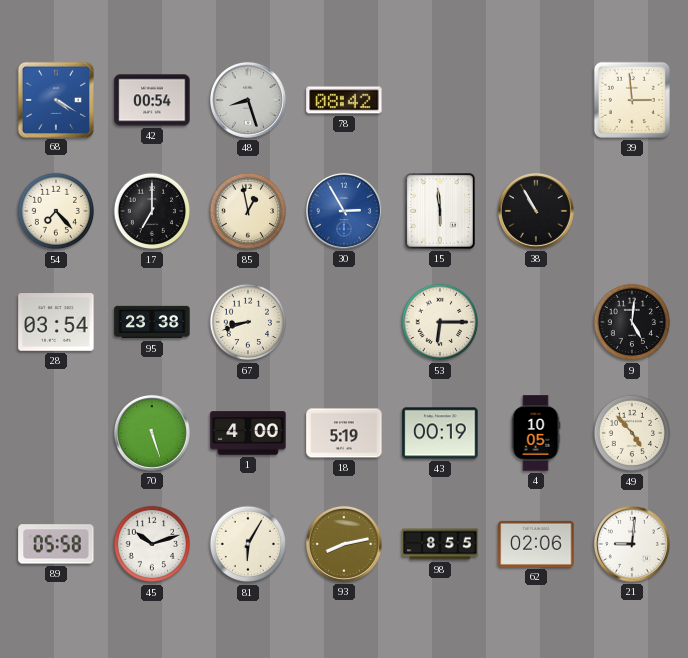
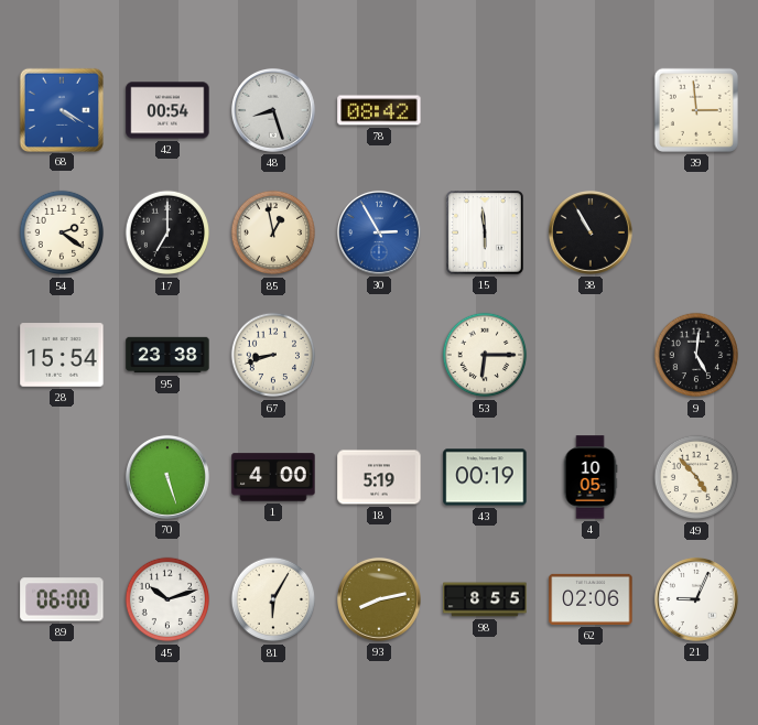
54: 7:23 -> 2:21 (62, 232)
28: 03:54 -> 15:54 (62, 355)
89: 05:58 -> 06:00 (62, 599)
21: 9:01 -> 9:04 (696, 599)
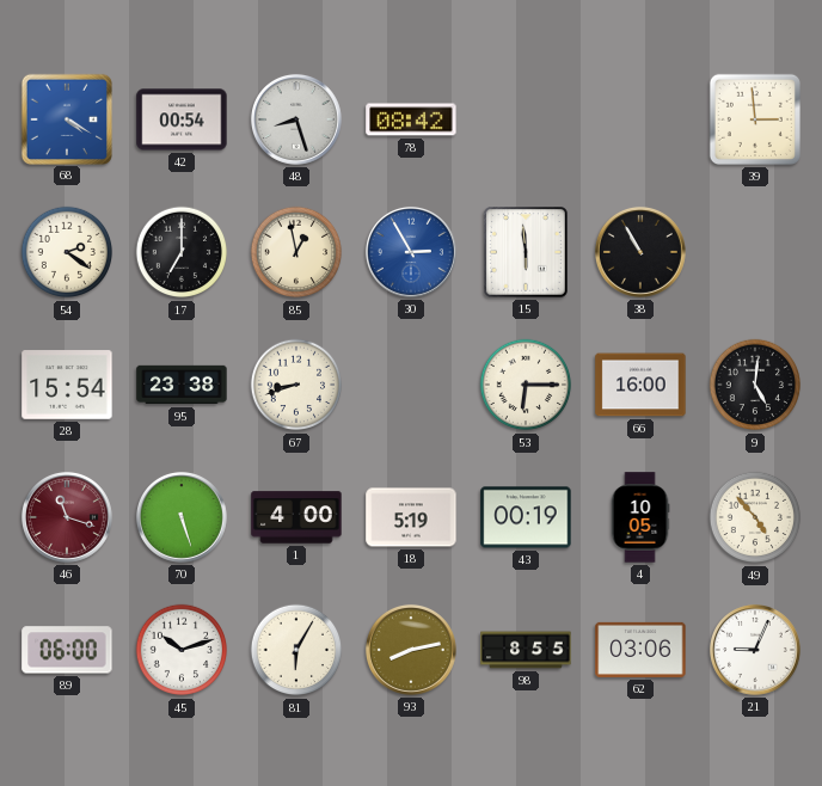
66: none -> 16:00 (640, 385)
46: none -> 11:18 (67, 517)
62: 02:06 -> 03:06 (640, 650)
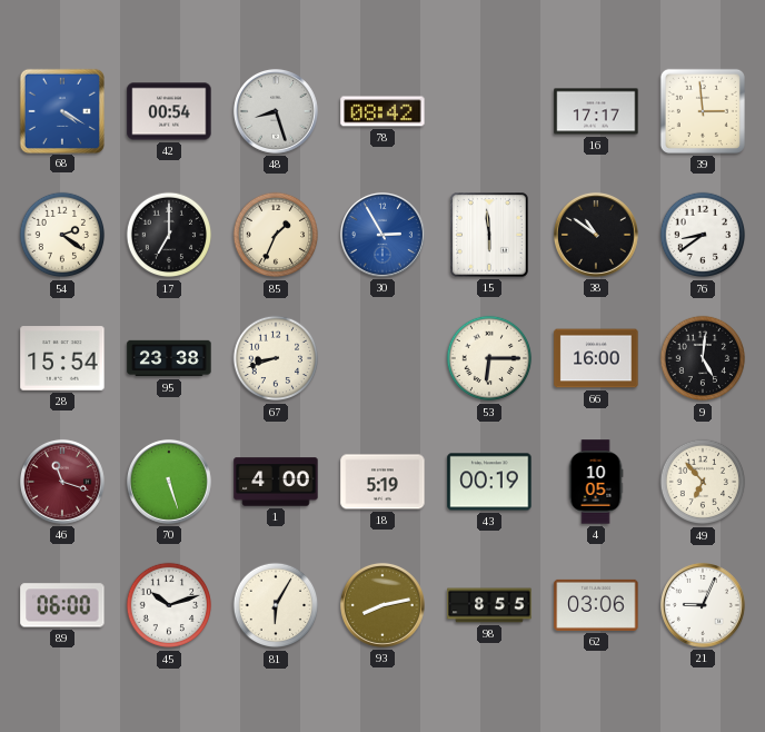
16: none -> 17:17 (596, 111)
85: 12:58 -> 1:34 (276, 235)
38: 10:55 -> 10:51 (596, 235)
76: none -> 8:39 (703, 235)
49: 4:53 -> 6:53 (703, 482)
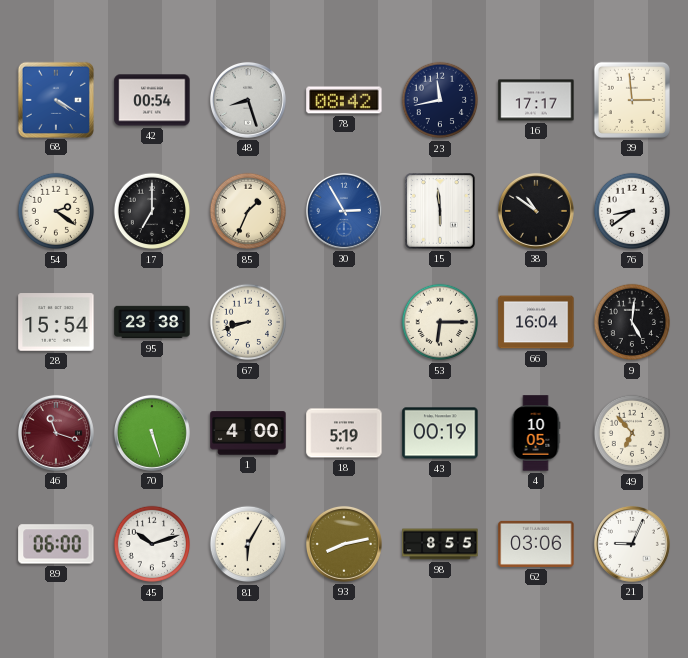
23: none -> 11:43 (440, 100)
66: 16:00 -> 16:04 (536, 322)
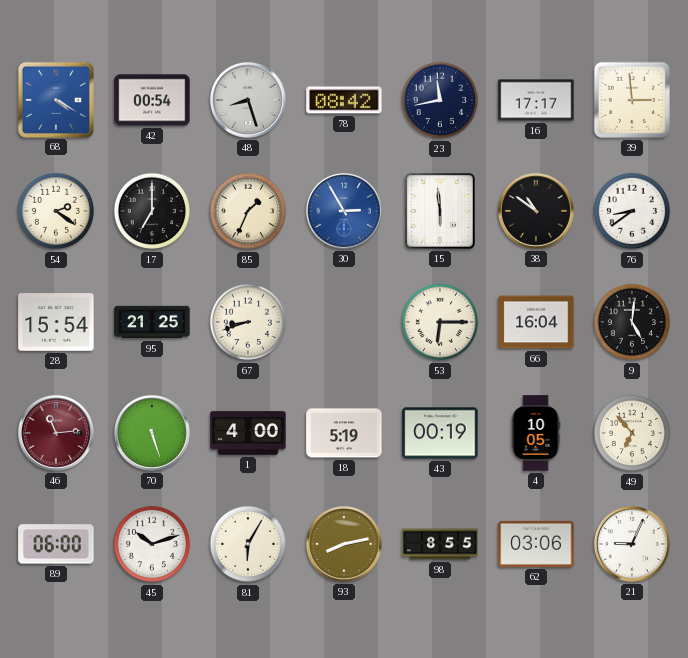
95: 23:38 -> 21:25 (152, 322)
46: 11:18 -> 11:14 (56, 433)
